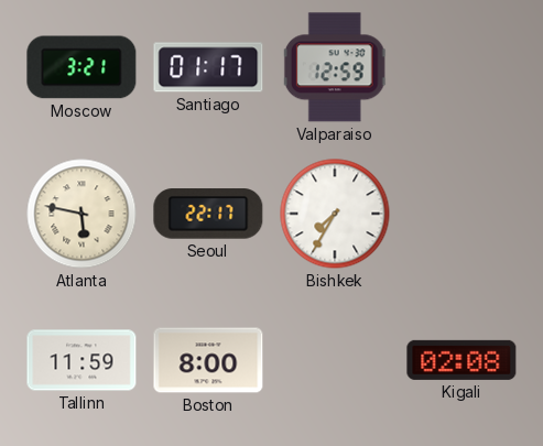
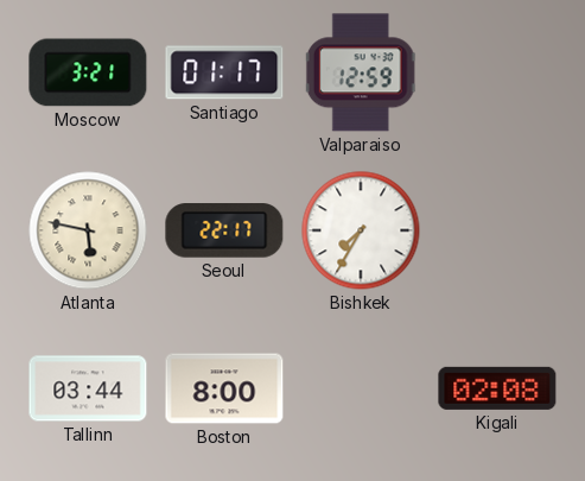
Tallinn: 11:59 -> 03:44 (88, 388)
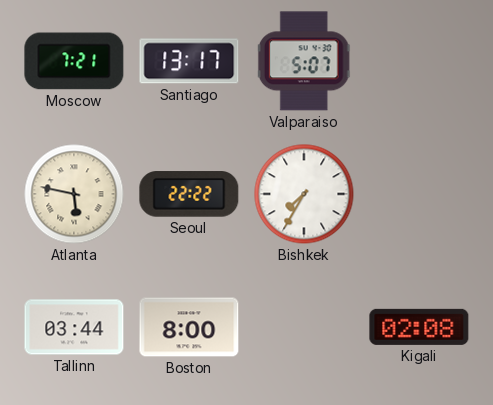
Moscow: 3:21 -> 7:21 (74, 61)
Santiago: 01:17 -> 13:17 (189, 61)
Valparaiso: 12:59 -> 5:07 (304, 61)
Seoul: 22:17 -> 22:22 (189, 194)
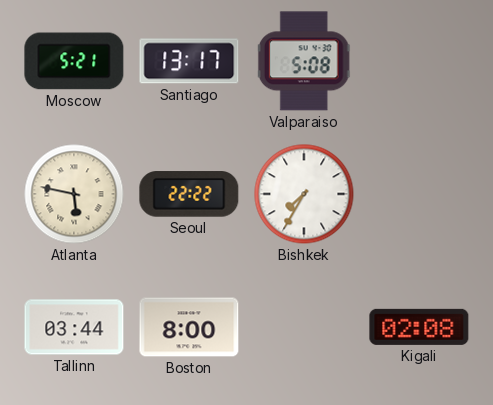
Moscow: 7:21 -> 5:21 (74, 61)
Valparaiso: 5:07 -> 5:08 (304, 61)
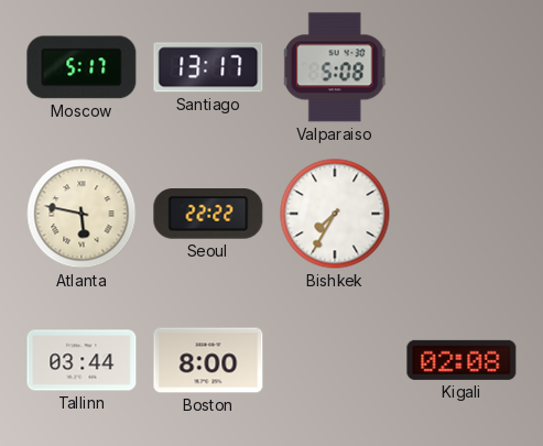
Moscow: 5:21 -> 5:17 (82, 67)
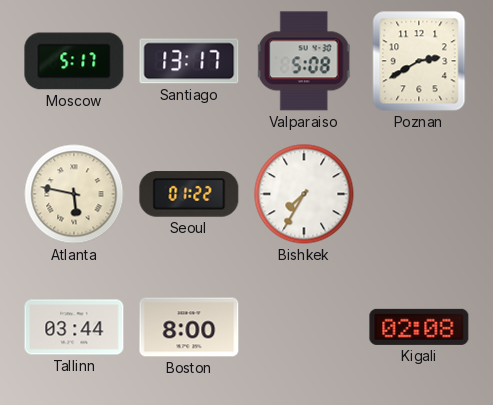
Poznan: none -> 2:40 (419, 61)
Seoul: 22:22 -> 01:22 (189, 194)
